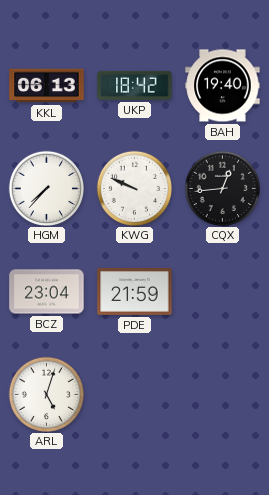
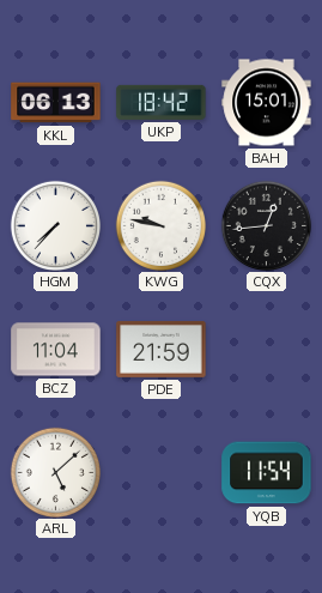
BAH: 19:40 -> 15:01 (267, 103)
KWG: 9:49 -> 9:47 (160, 225)
BCZ: 23:04 -> 11:04 (56, 350)
ARL: 5:03 -> 5:08 (55, 472)
YQB: none -> 11:54 (267, 473)
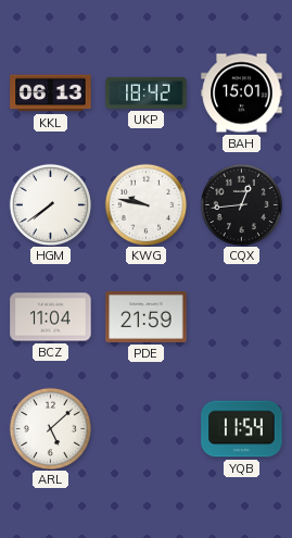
HGM: 7:37 -> 7:39 (50, 204)
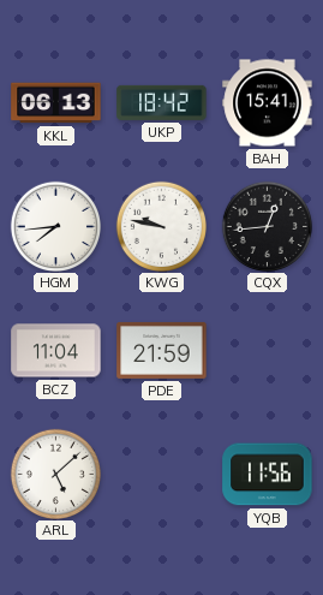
BAH: 15:01 -> 15:41 (268, 103)
HGM: 7:39 -> 7:44 (55, 226)
YQB: 11:54 -> 11:56 (268, 475)
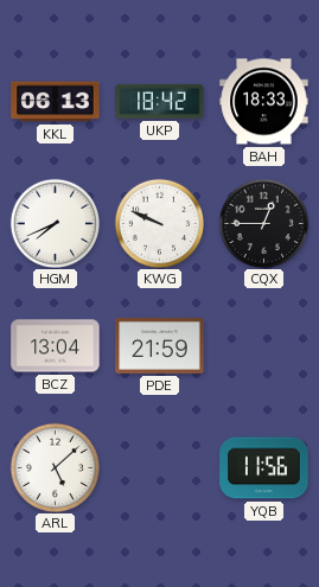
BAH: 15:41 -> 18:33 (264, 102)
HGM: 7:44 -> 7:41 (55, 223)
KWG: 9:47 -> 9:49 (159, 223)
CQX: 12:44 -> 12:45 (263, 223)
BCZ: 11:04 -> 13:04 (56, 346)
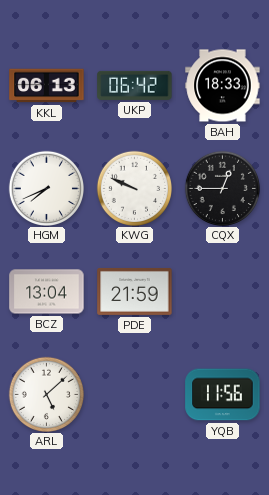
UKP: 18:42 -> 06:42 (135, 85)
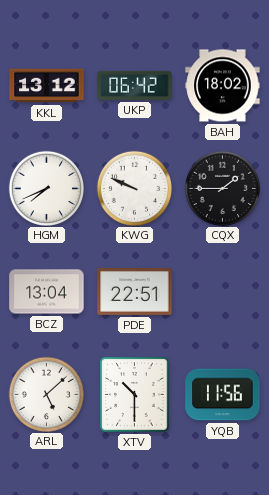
KKL: 06:13 -> 13:12 (47, 86)
BAH: 18:33 -> 18:02 (223, 86)
CQX: 12:45 -> 1:45 (222, 188)
PDE: 21:59 -> 22:51 (135, 291)
XTV: none -> 10:30 (135, 395)
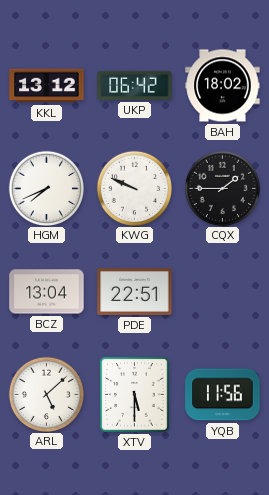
XTV: 10:30 -> 5:30 (135, 395)
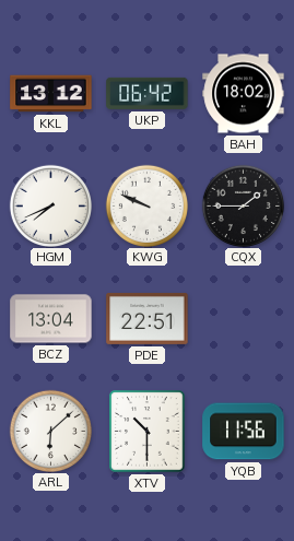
ARL: 5:08 -> 6:08 (50, 431)
XTV: 5:30 -> 10:30 (148, 432)
